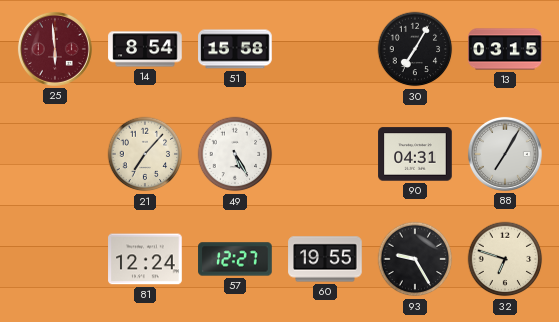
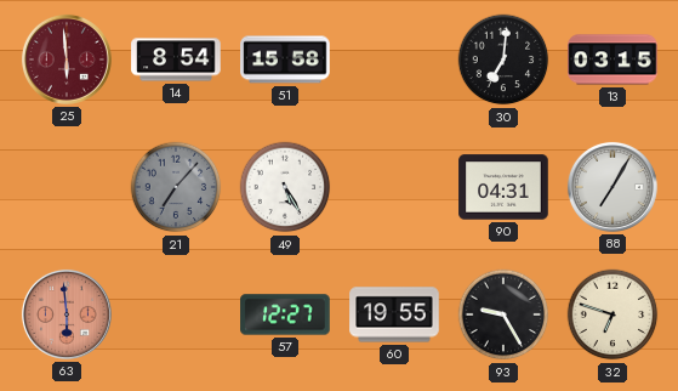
30: 7:05 -> 7:01 (503, 59)
21 dial: cream -> grey (176, 187)
63: none -> 5:59 (67, 314)
81: 12:24 -> none (145, 259)
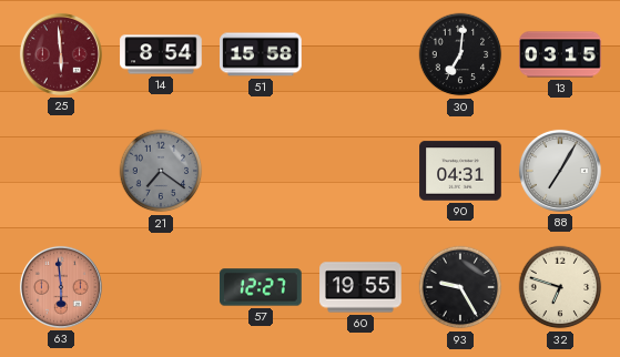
21: 7:07 -> 7:21 (161, 171)
49: 5:25 -> none (285, 187)
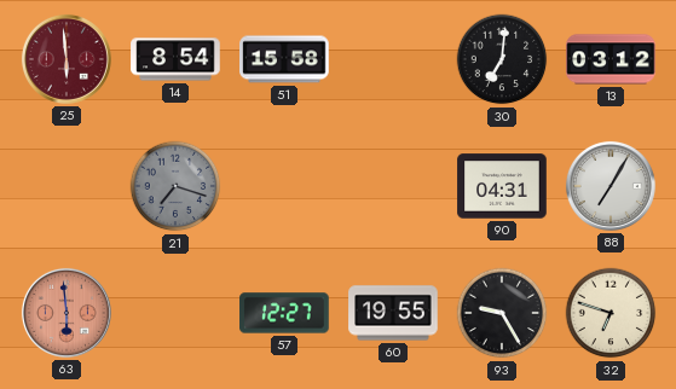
13: 03:15 -> 03:12 (611, 59)
21: 7:21 -> 7:18 (175, 186)
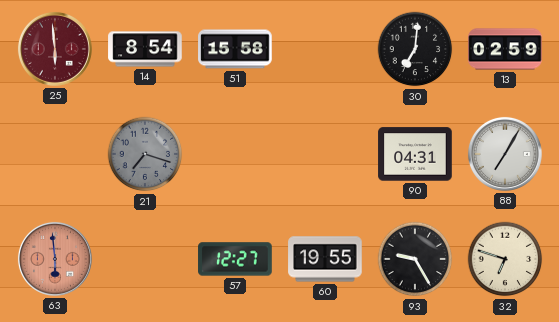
13: 03:12 -> 02:59 (505, 49)
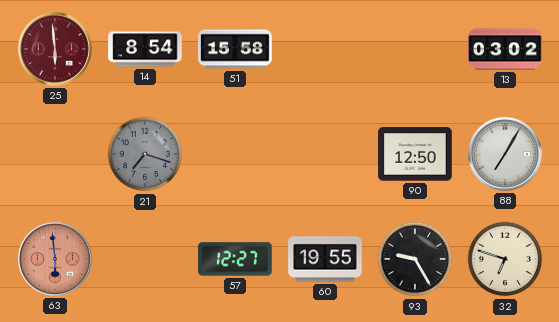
30: 7:01 -> none (415, 49)
13: 02:59 -> 03:02 (505, 49)
90: 04:31 -> 12:50 (415, 154)
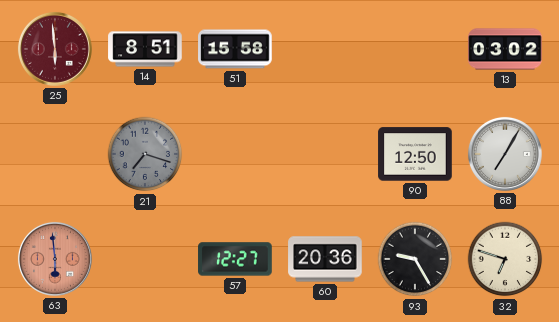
14: 8:54 -> 8:51 (145, 49)
60: 19:55 -> 20:36 (325, 259)
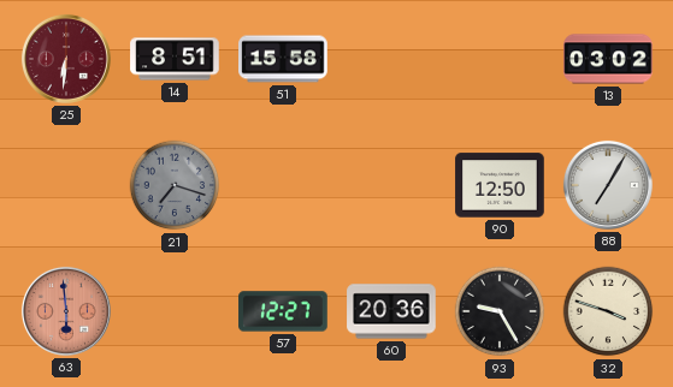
25: 5:59 -> 6:31 (66, 59)
32: 6:48 -> 3:48 (608, 311)
